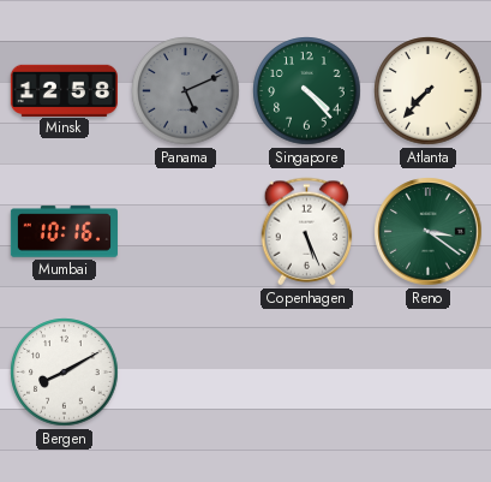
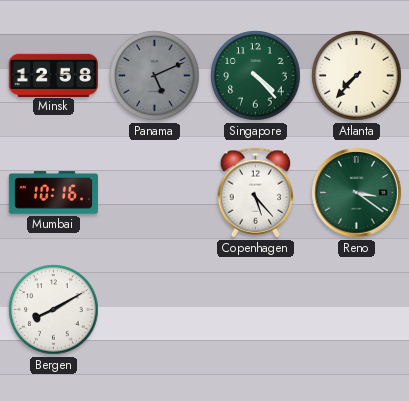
Copenhagen: 5:26 -> 5:23 (256, 193)
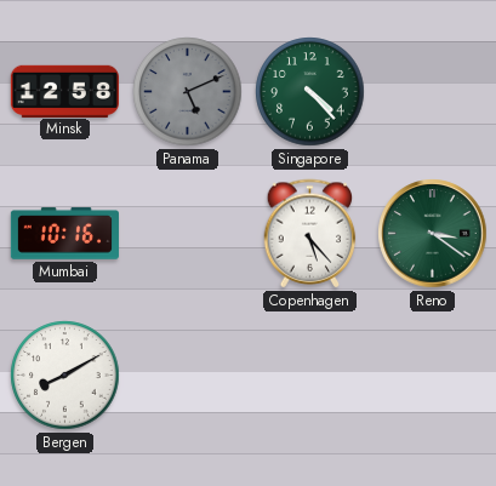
Atlanta: 7:37 -> none (357, 76)
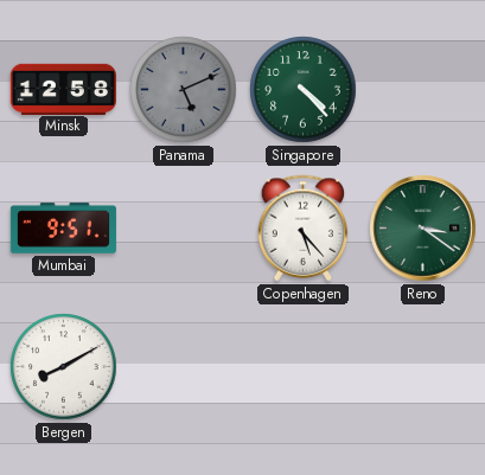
Mumbai: 10:16 -> 9:51 (63, 229)
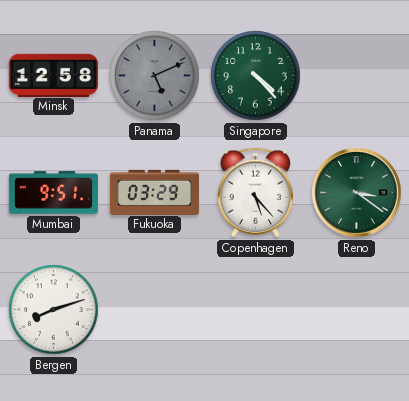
Fukuoka: none -> 03:29 (154, 192)
Bergen: 8:10 -> 8:12 (54, 310)
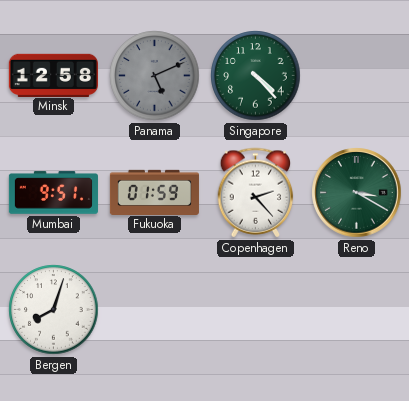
Fukuoka: 03:29 -> 01:59 (154, 192)
Copenhagen: 5:23 -> 2:23 (256, 193)
Reno: 3:21 -> 3:20 (357, 193)
Bergen: 8:12 -> 8:03 (54, 310)
